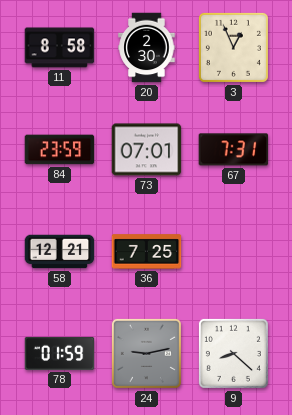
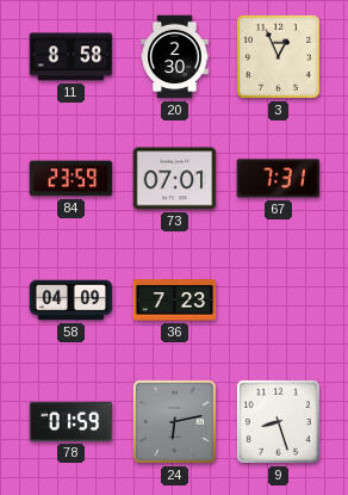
58: 12:21 -> 04:09 (72, 301)
36: 7:25 -> 7:23 (175, 301)
24: 9:13 -> 6:13 (174, 421)
9: 8:22 -> 8:27 (278, 421)
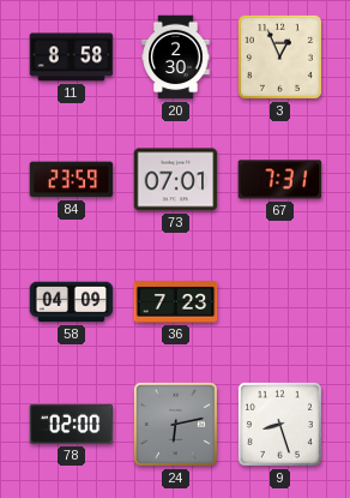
78: 01:59 -> 02:00 (72, 424)
